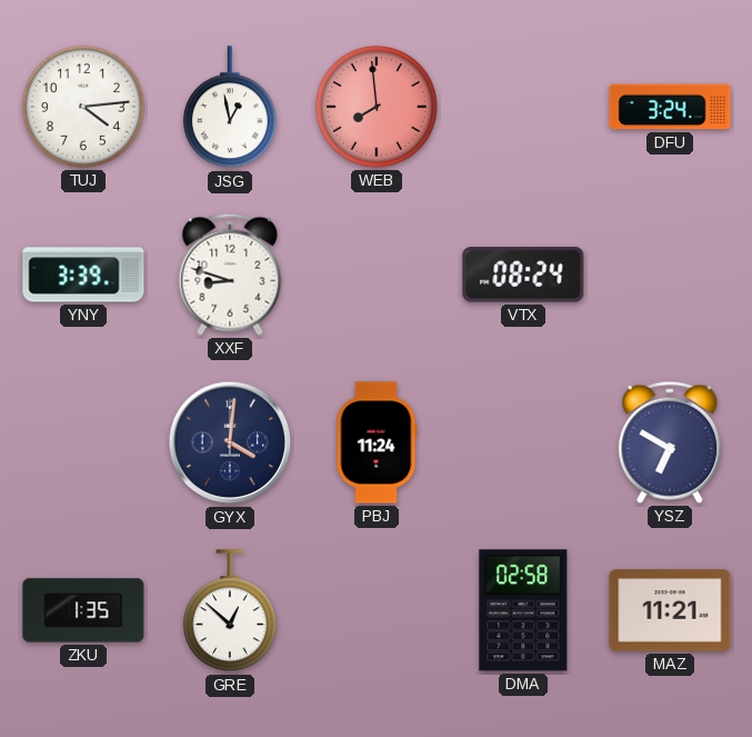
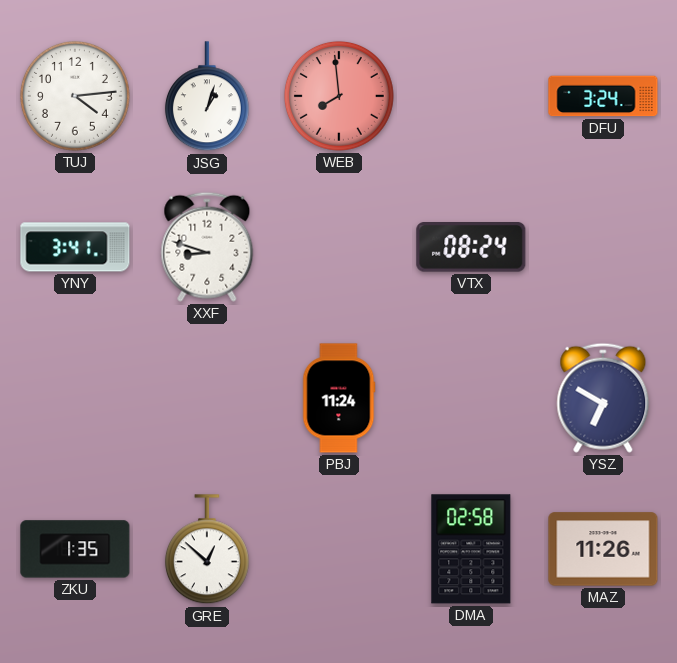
JSG: 12:58 -> 1:03 (207, 97)
YNY: 3:39 -> 3:41 (75, 247)
GYX: 4:01 -> none (230, 442)
MAZ: 11:21 -> 11:26 (603, 549)
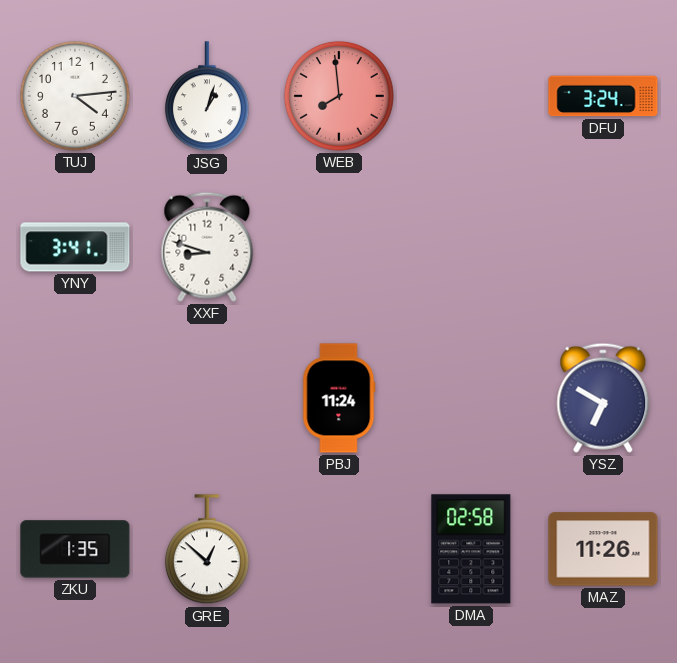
VTX: 08:24 -> none (471, 248)
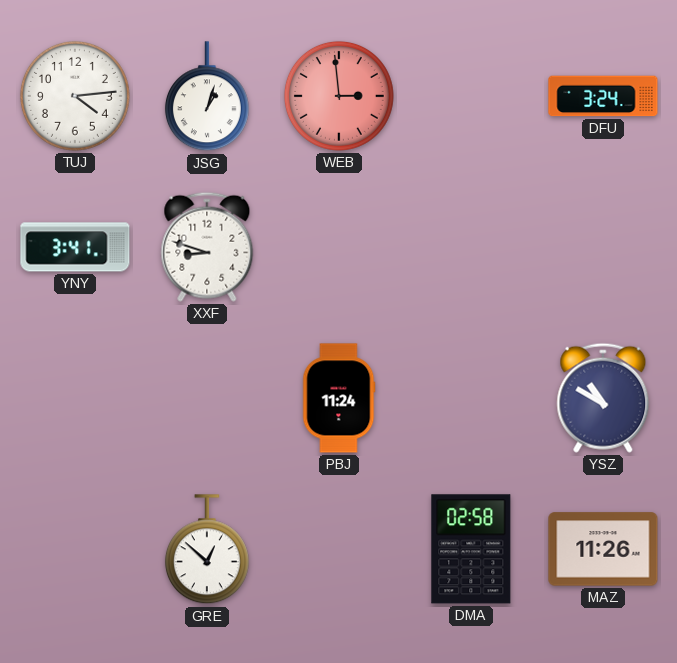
WEB: 7:59 -> 2:59 (339, 96)
YSZ: 6:50 -> 10:50 (603, 398)
ZKU: 1:35 -> none (75, 549)
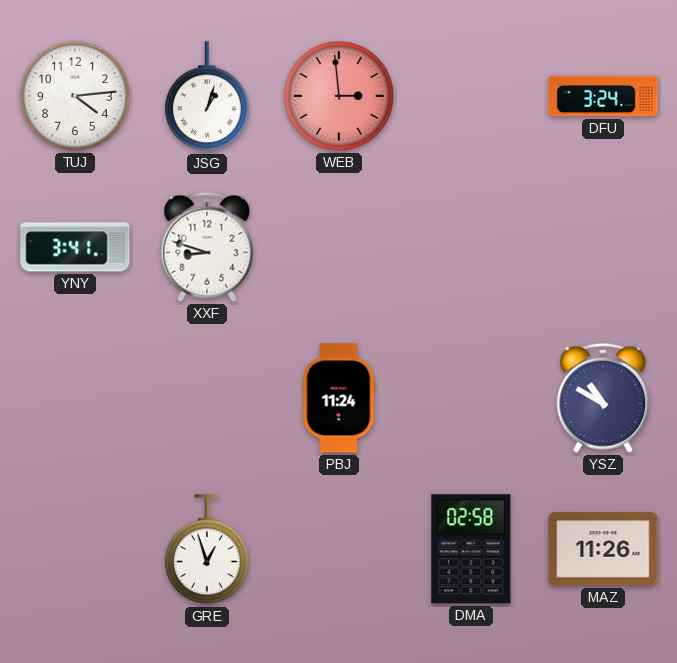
GRE: 12:52 -> 12:57 (207, 550)
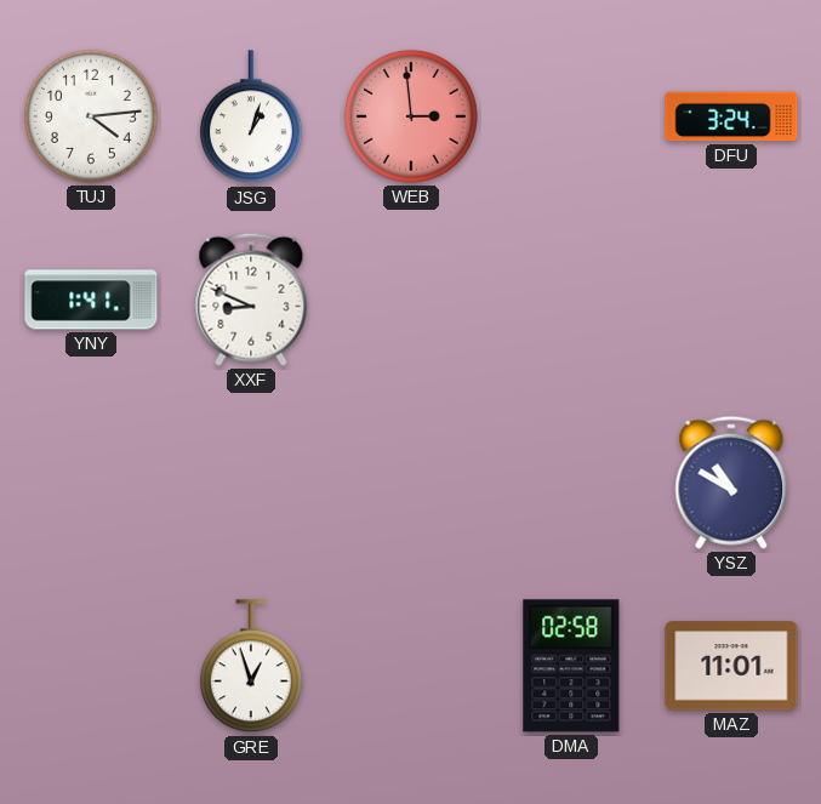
YNY: 3:41 -> 1:41 (91, 300)
XXF: 8:48 -> 8:49 (251, 300)
PBJ: 11:24 -> none (339, 398)
MAZ: 11:26 -> 11:01 (731, 666)
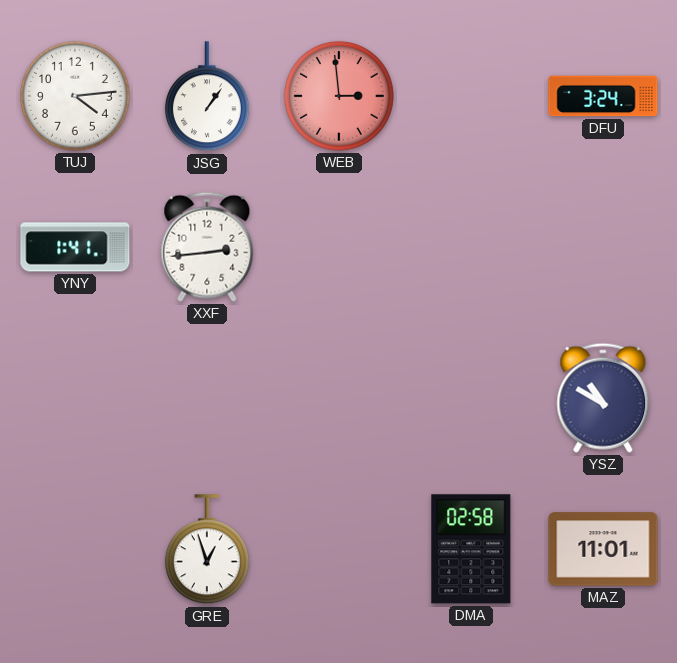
JSG: 1:03 -> 1:06 (207, 97)
XXF: 8:49 -> 2:44 (207, 247)
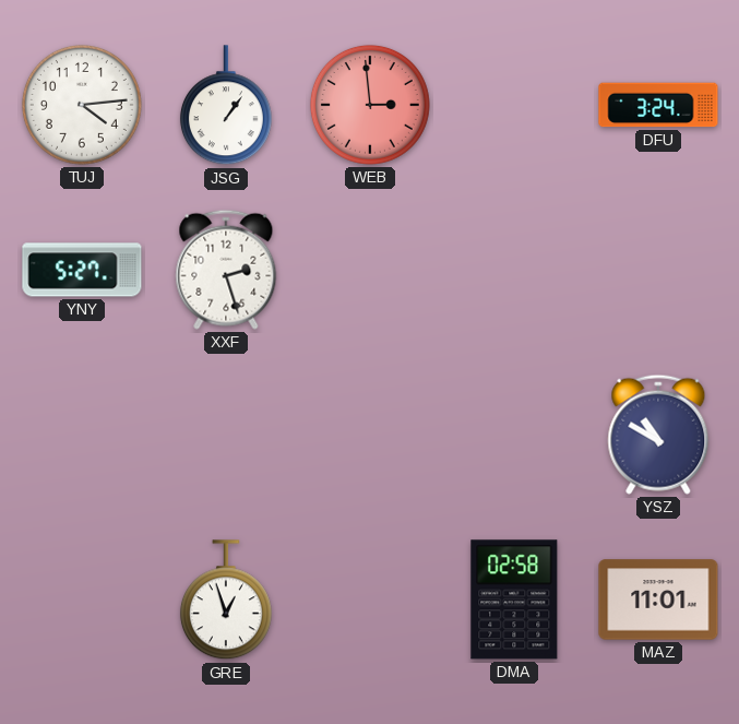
YNY: 1:41 -> 5:27 (82, 270)
XXF: 2:44 -> 2:27 (226, 270)
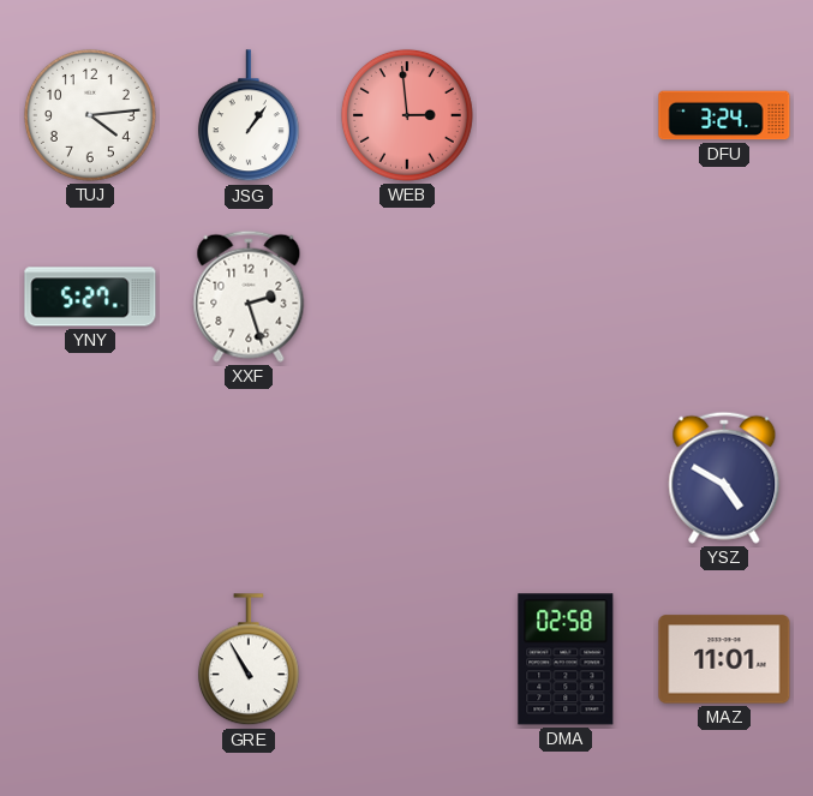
YSZ: 10:50 -> 4:50 (724, 478)
GRE: 12:57 -> 10:55 (249, 660)
